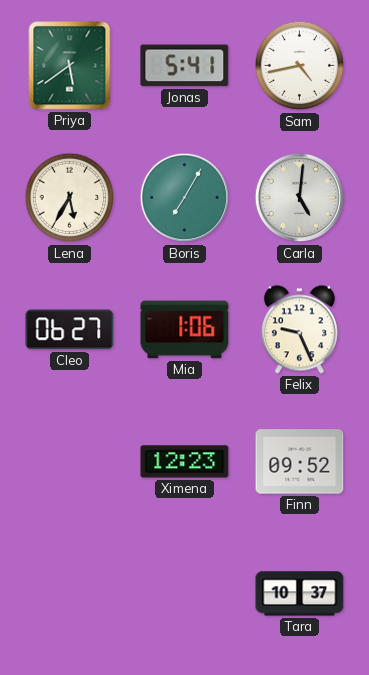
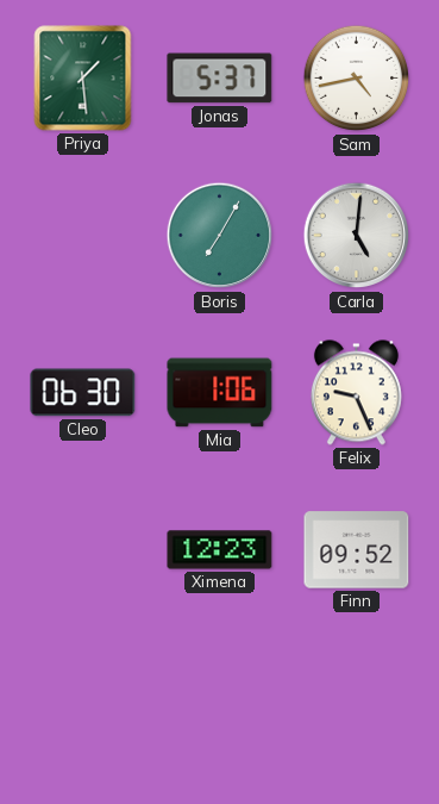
Priya: 5:39 -> 1:29 (83, 79)
Jonas: 5:41 -> 5:37 (220, 79)
Lena: 5:35 -> none (70, 198)
Cleo: 06:27 -> 06:30 (83, 393)
Tara: 10:37 -> none (300, 594)
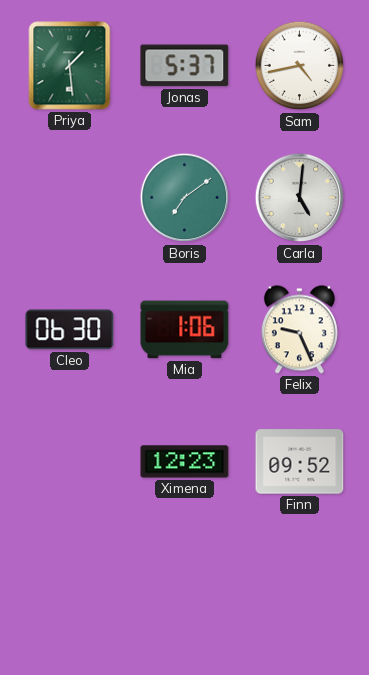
Boris: 7:05 -> 7:09 (185, 198)
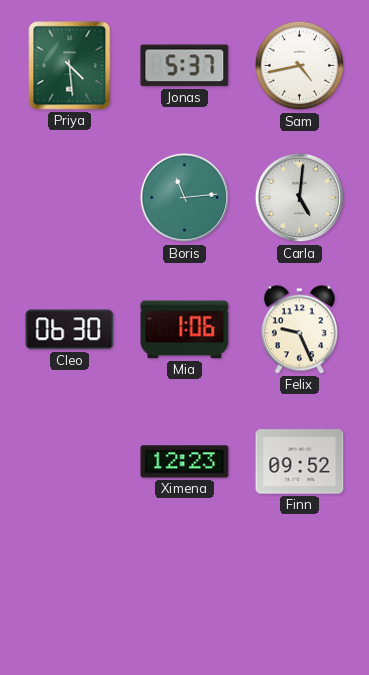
Priya: 1:29 -> 4:29 (70, 66)
Boris: 7:09 -> 11:14 (185, 198)
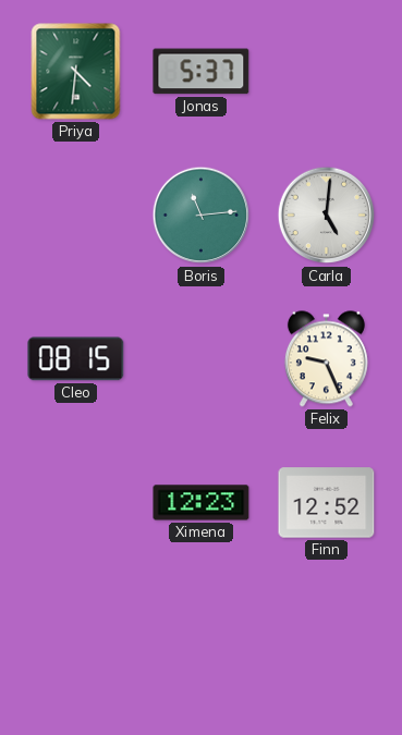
Priya: 4:29 -> 4:31 (76, 72)
Sam: 4:43 -> none (300, 66)
Cleo: 06:30 -> 08:15 (76, 359)
Mia: 1:06 -> none (185, 330)
Finn: 09:52 -> 12:52 (327, 503)
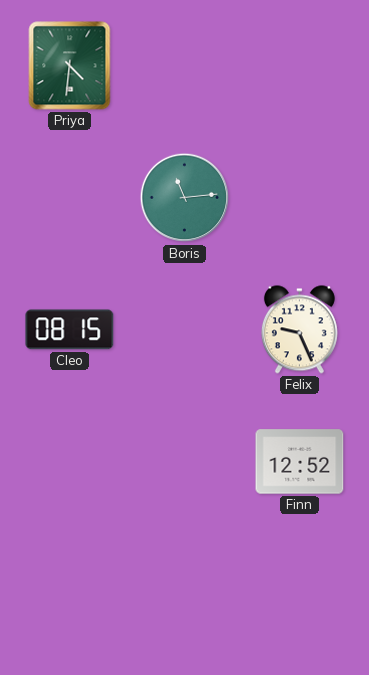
Jonas: 5:37 -> none (202, 72)
Carla: 5:01 -> none (327, 216)
Ximena: 12:23 -> none (202, 503)
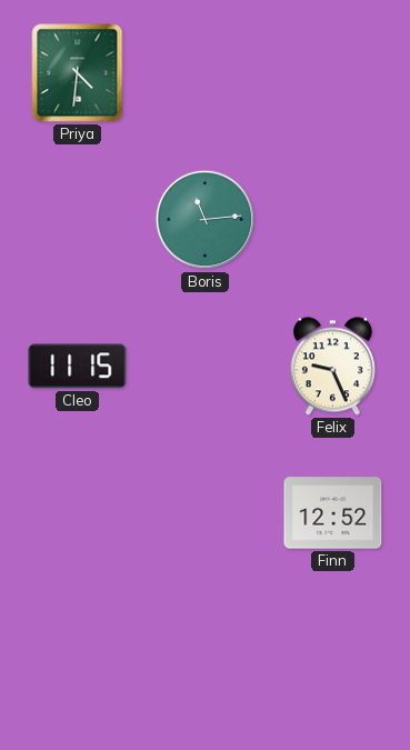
Cleo: 08:15 -> 11:15 (78, 367)
